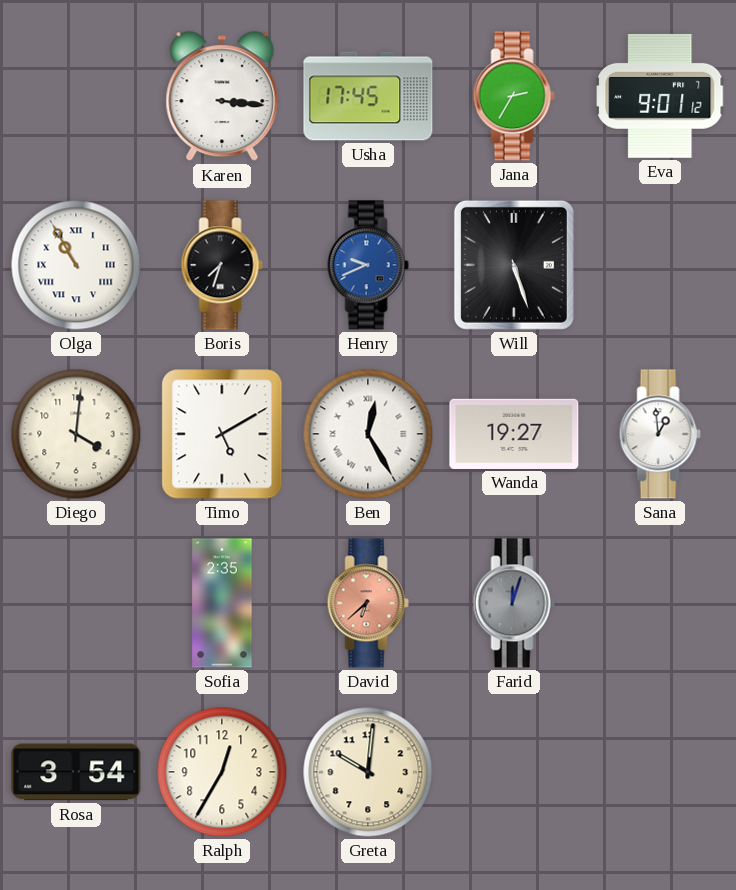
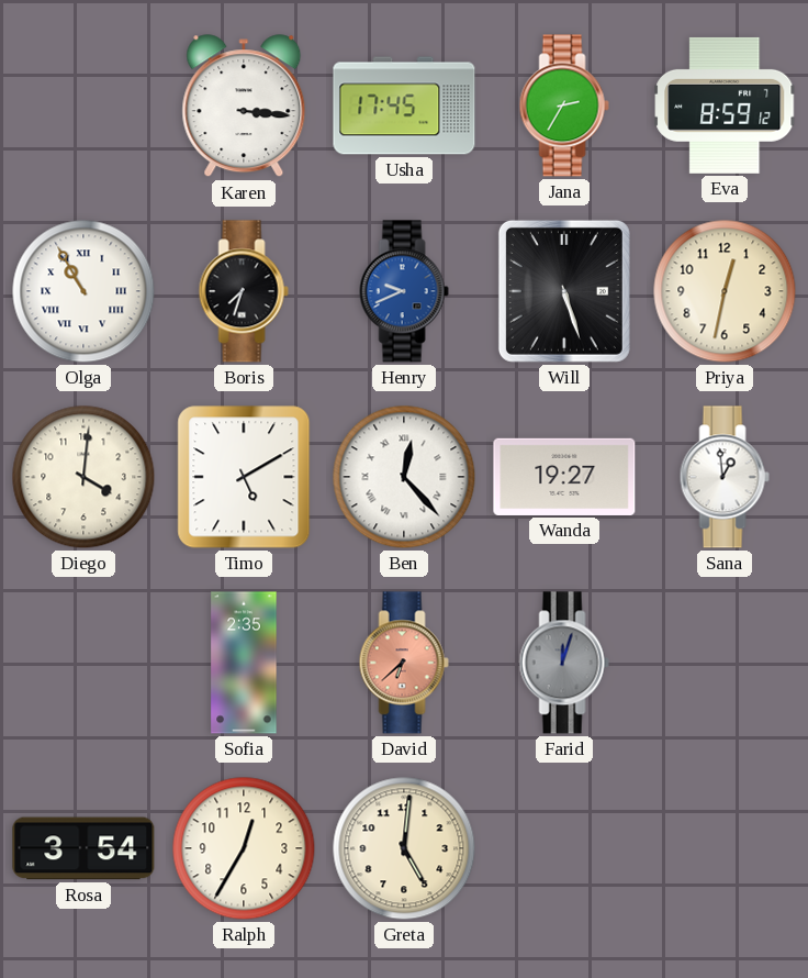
Eva: 9:01 -> 8:59 (726, 105)
Priya: none -> 12:32 (725, 291)
Ben: 12:25 -> 12:23 (404, 477)
Greta: 10:01 -> 5:01 (404, 848)
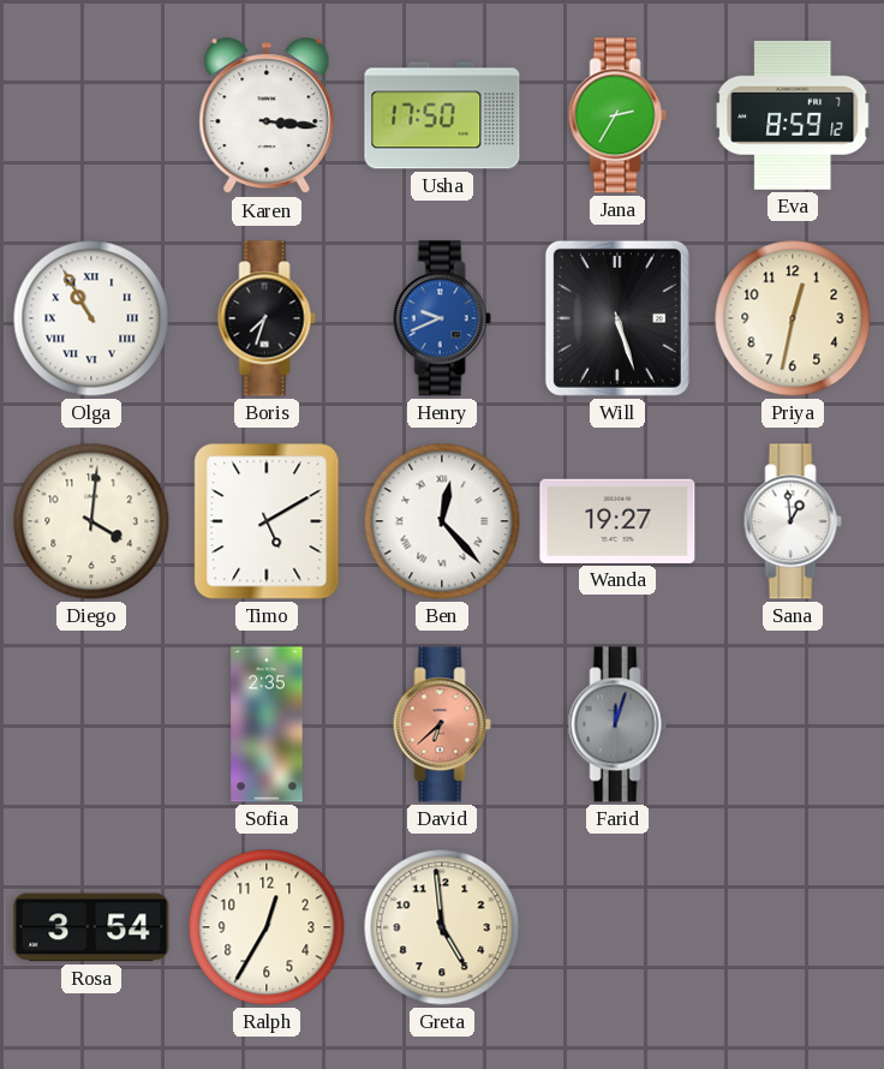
Usha: 17:45 -> 17:50 (442, 115)
Greta: 5:01 -> 4:59 (442, 927)
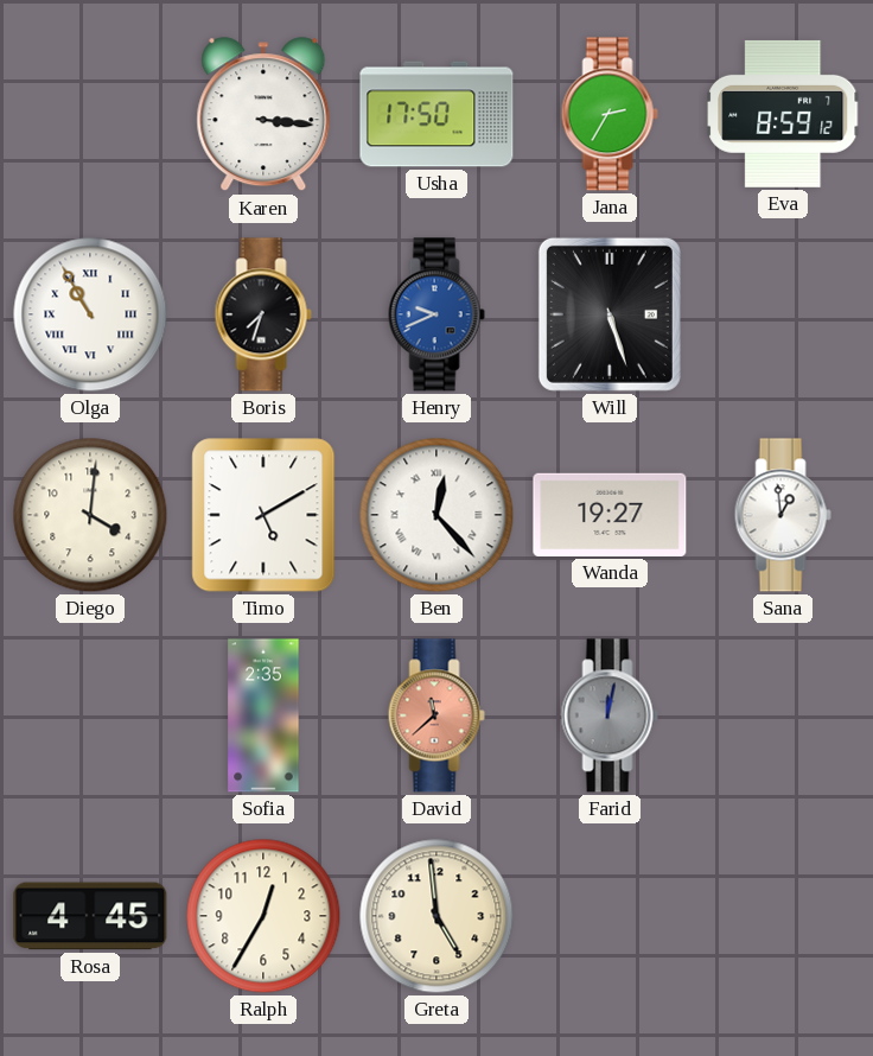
Priya: 12:32 -> none (793, 318)
David: 6:38 -> 11:38 (436, 715)
Farid: 12:03 -> 12:02 (610, 715)
Rosa: 3:54 -> 4:45 (90, 916)
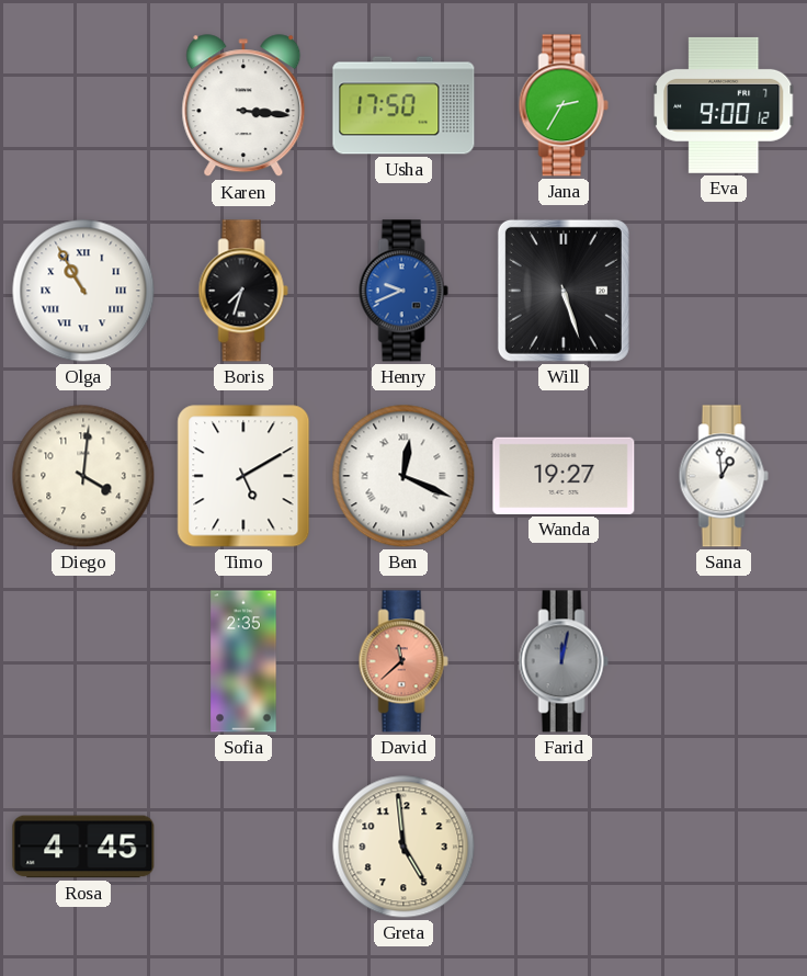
Eva: 8:59 -> 9:00 (725, 105)
Ben: 12:23 -> 12:19 (403, 476)
Ralph: 12:35 -> none (263, 916)
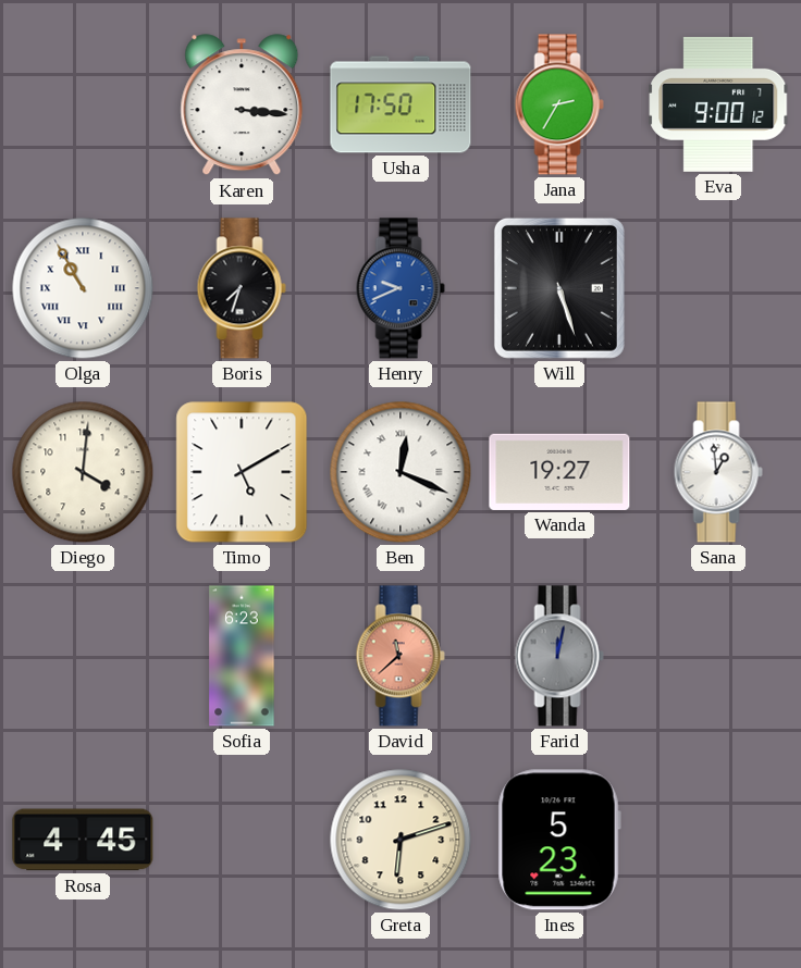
Sofia: 2:35 -> 6:23 (242, 656)
Greta: 4:59 -> 6:12 (401, 840)
Ines: none -> 5:23 (559, 840)
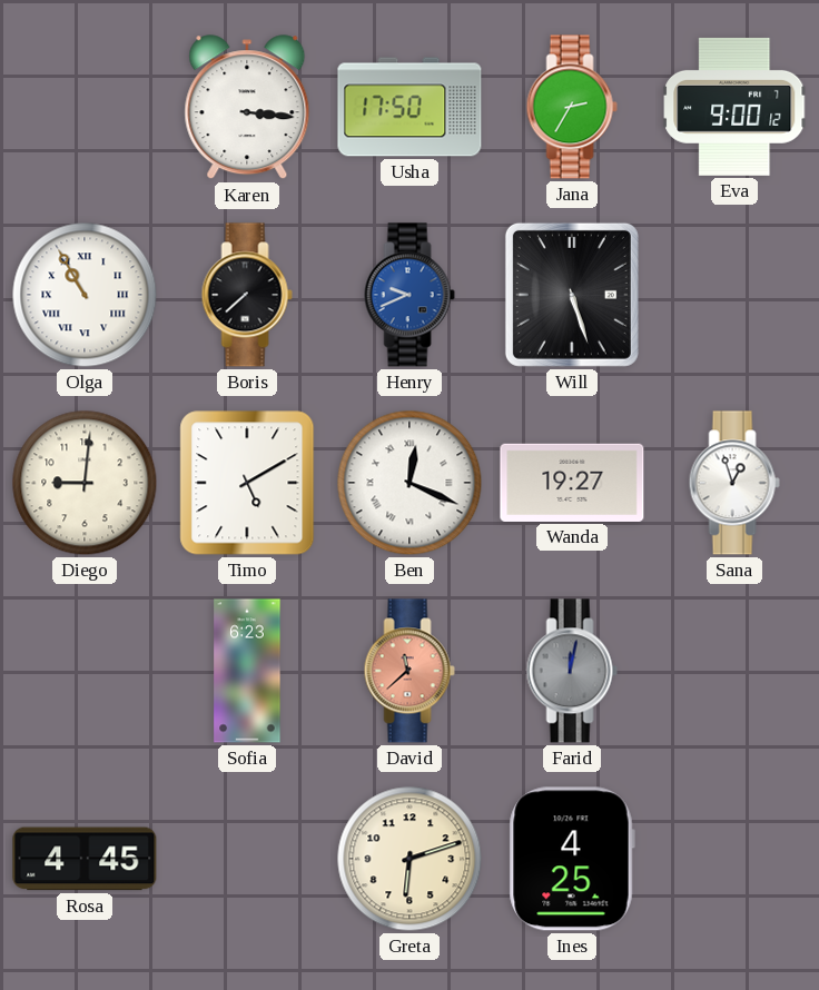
Boris: 7:33 -> 7:38 (247, 295)
Diego: 4:01 -> 9:01 (85, 483)
Sana: 12:59 -> 12:57 (734, 483)
Ines: 5:23 -> 4:25 (572, 859)
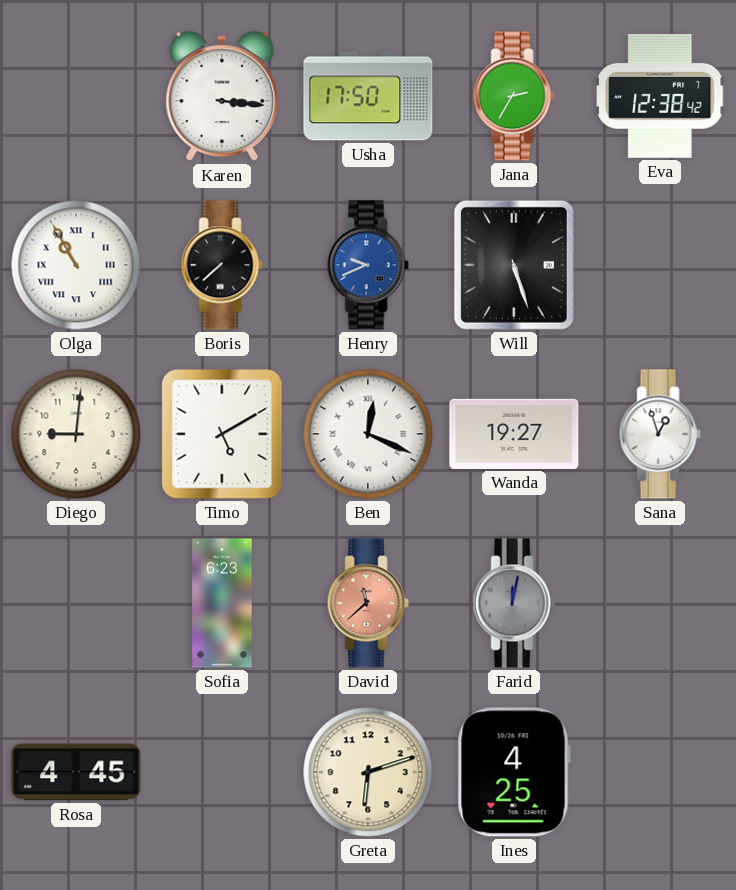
Eva: 9:00 -> 12:38 (661, 96)
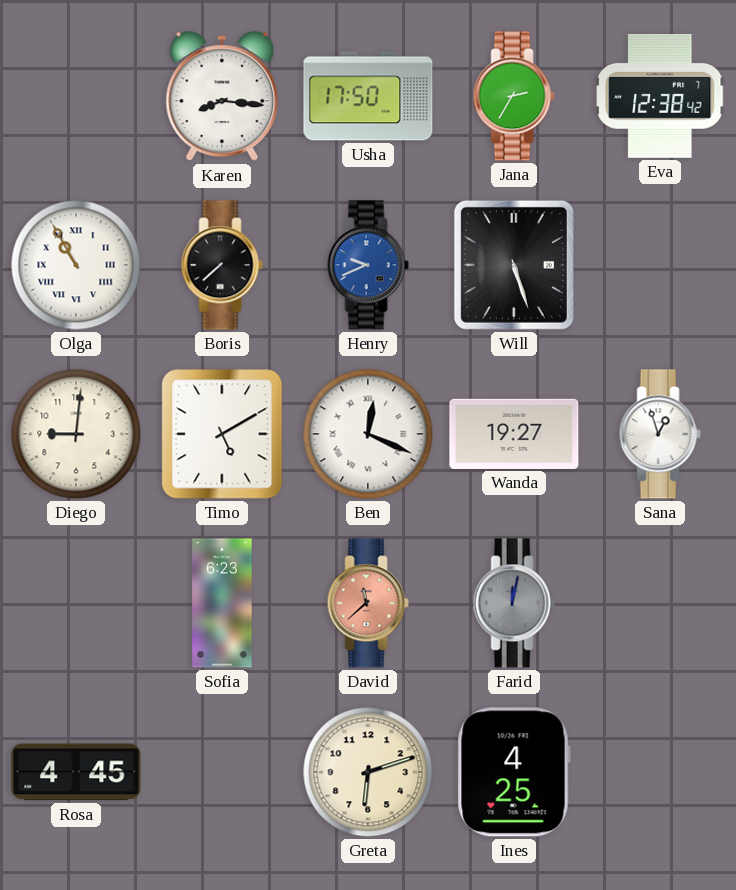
Karen: 3:16 -> 8:16 (222, 97)
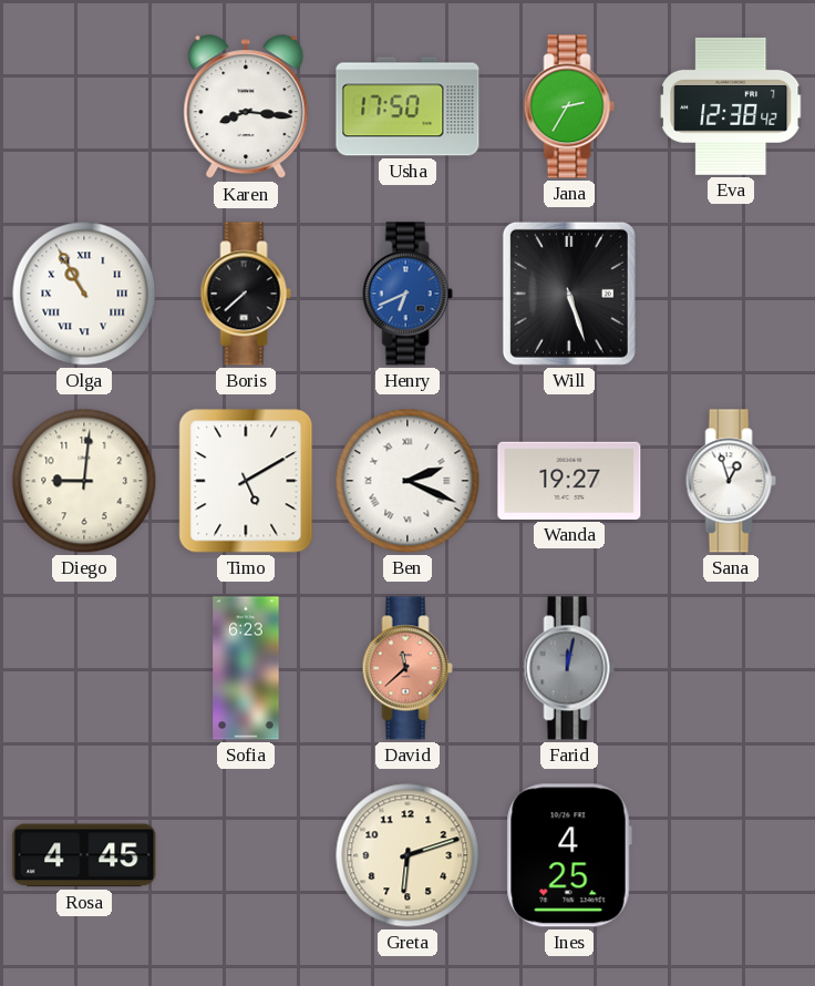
Henry: 9:41 -> 6:41 (407, 294)
Ben: 12:19 -> 2:19 (407, 481)
